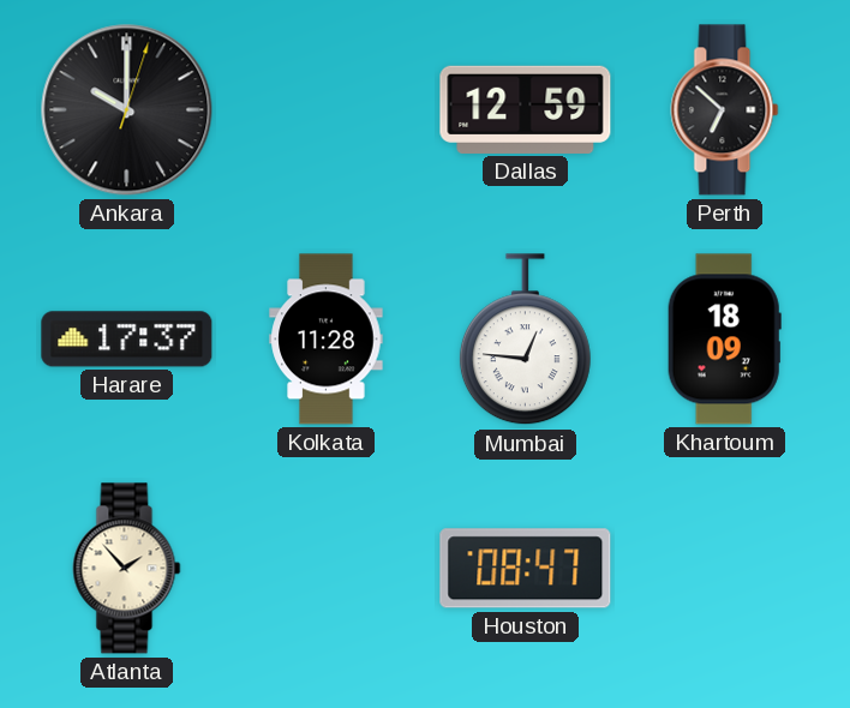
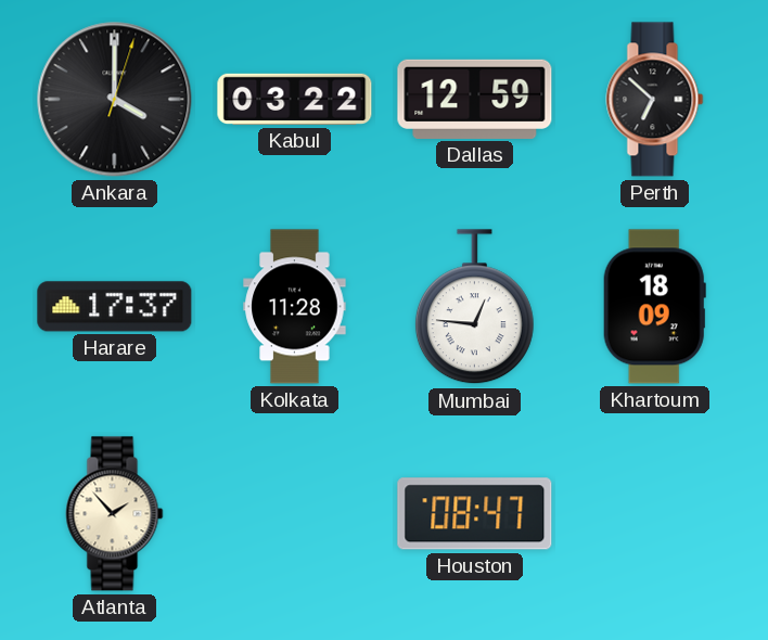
Ankara: 10:00 -> 4:00 (115, 100)
Kabul: none -> 03:22 (295, 99)
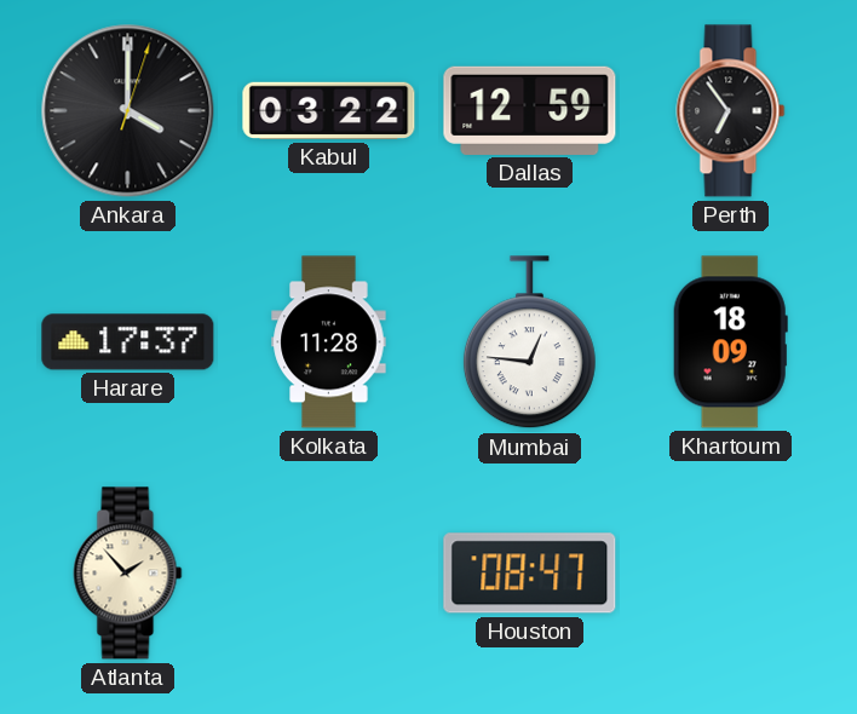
Perth: 6:52 -> 6:54 (731, 111)
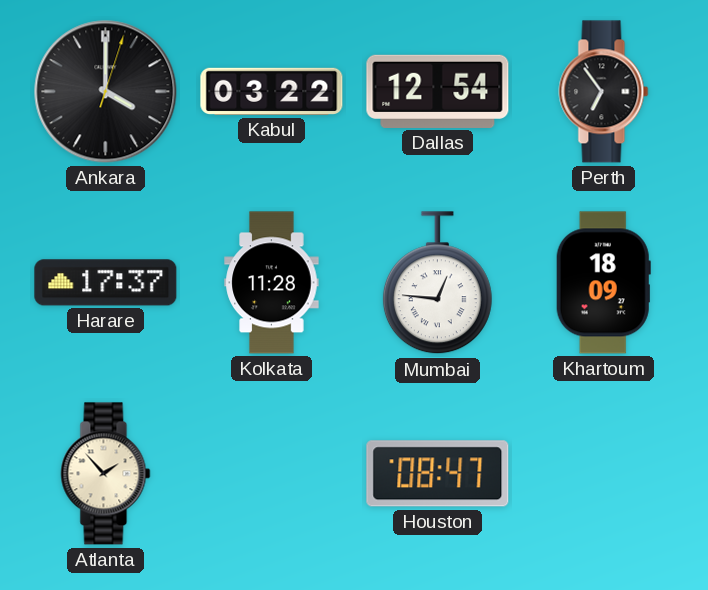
Dallas: 12:59 -> 12:54 (438, 91)
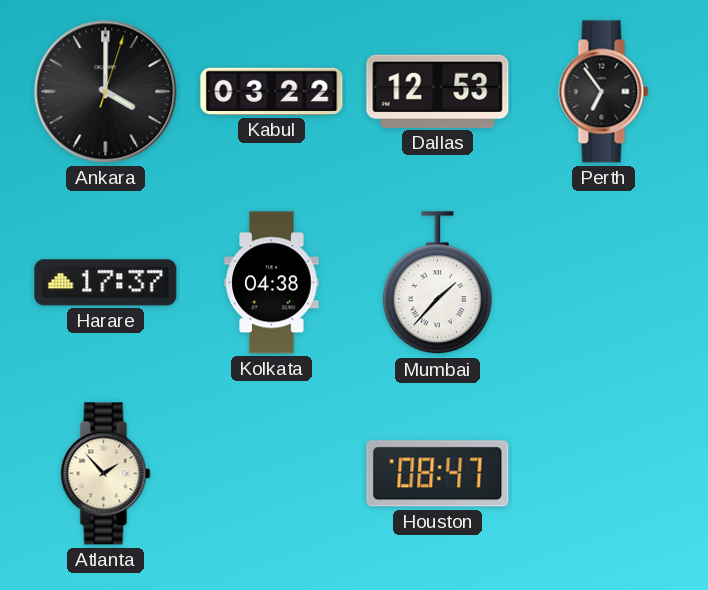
Dallas: 12:54 -> 12:53 (438, 91)
Kolkata: 11:28 -> 04:38 (272, 283)
Mumbai: 12:46 -> 1:37 (437, 283)
Khartoum: 18:09 -> none (603, 283)
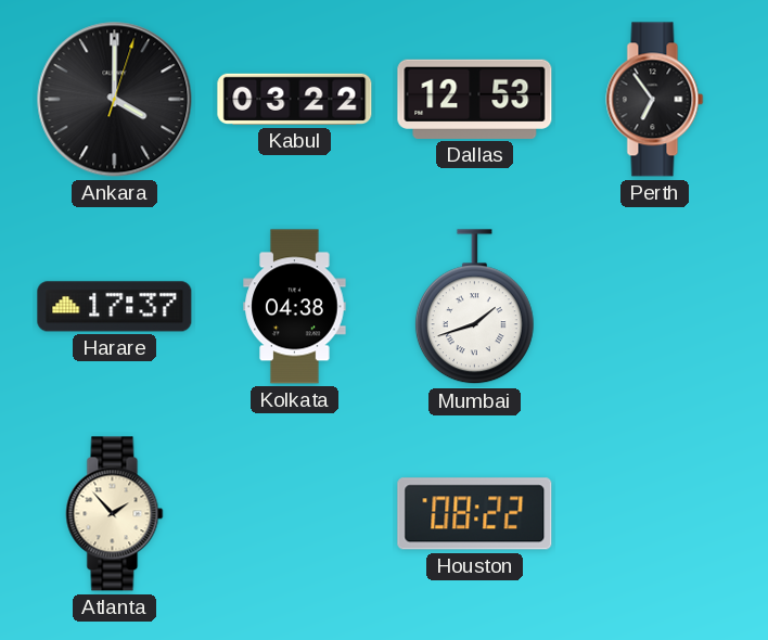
Mumbai: 1:37 -> 1:42 (474, 307)
Houston: 08:47 -> 08:22 (475, 514)
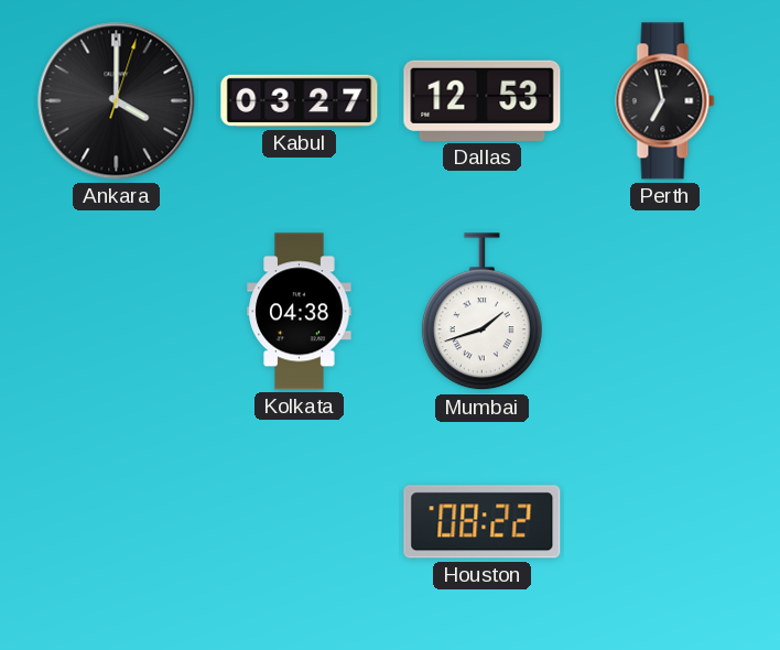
Kabul: 03:22 -> 03:27 (300, 100)
Perth: 6:54 -> 6:58 (665, 101)
Harare: 17:37 -> none (115, 307)
Atlanta: 1:53 -> none (115, 514)
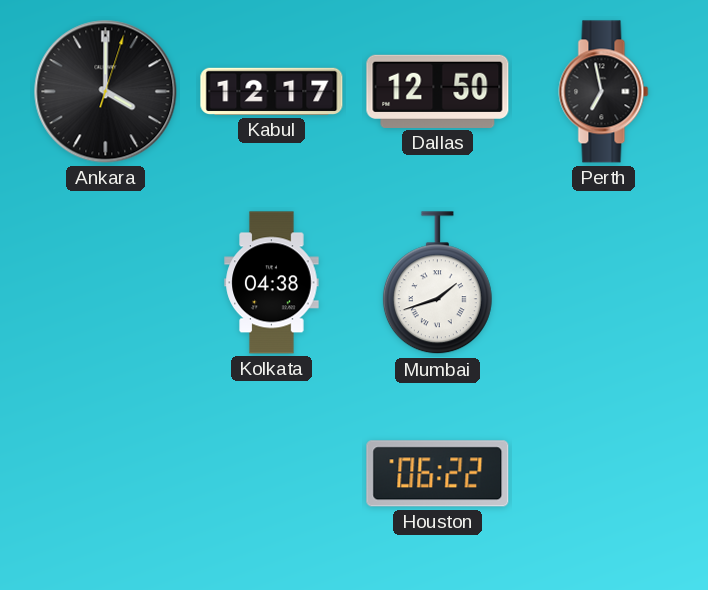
Kabul: 03:27 -> 12:17 (272, 91)
Dallas: 12:53 -> 12:50 (438, 91)
Houston: 08:22 -> 06:22 (438, 474)
